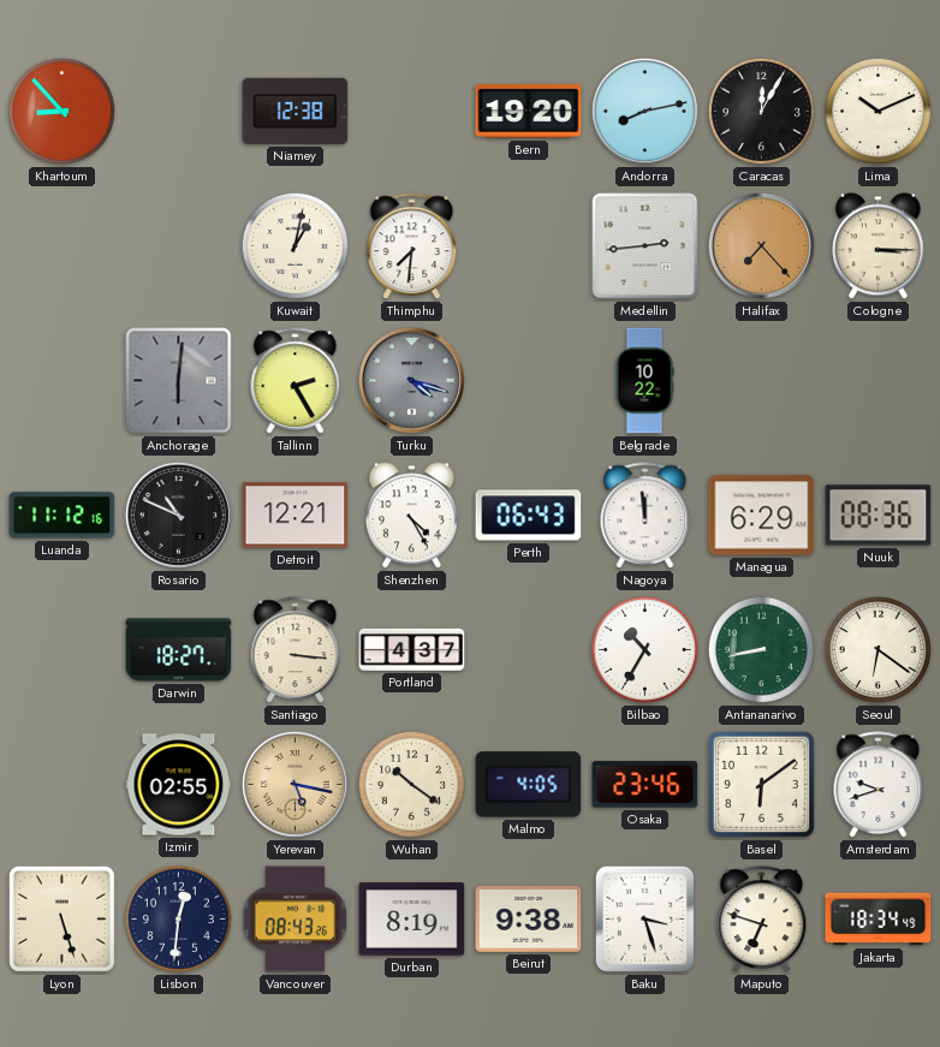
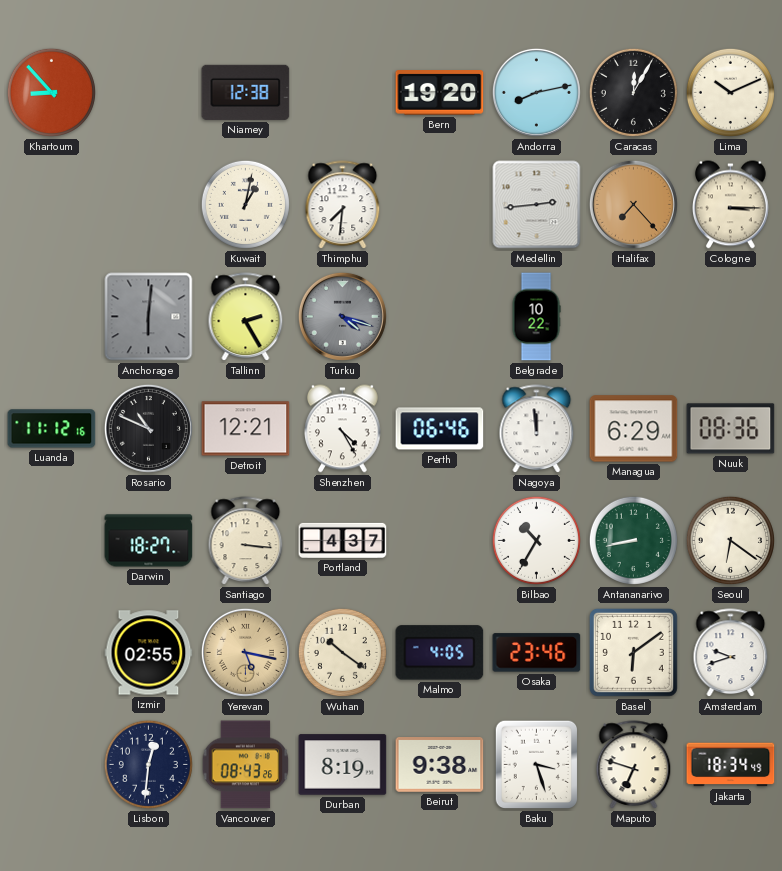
Perth: 06:43 -> 06:46 (440, 429)
Lyon: 5:27 -> none (61, 918)
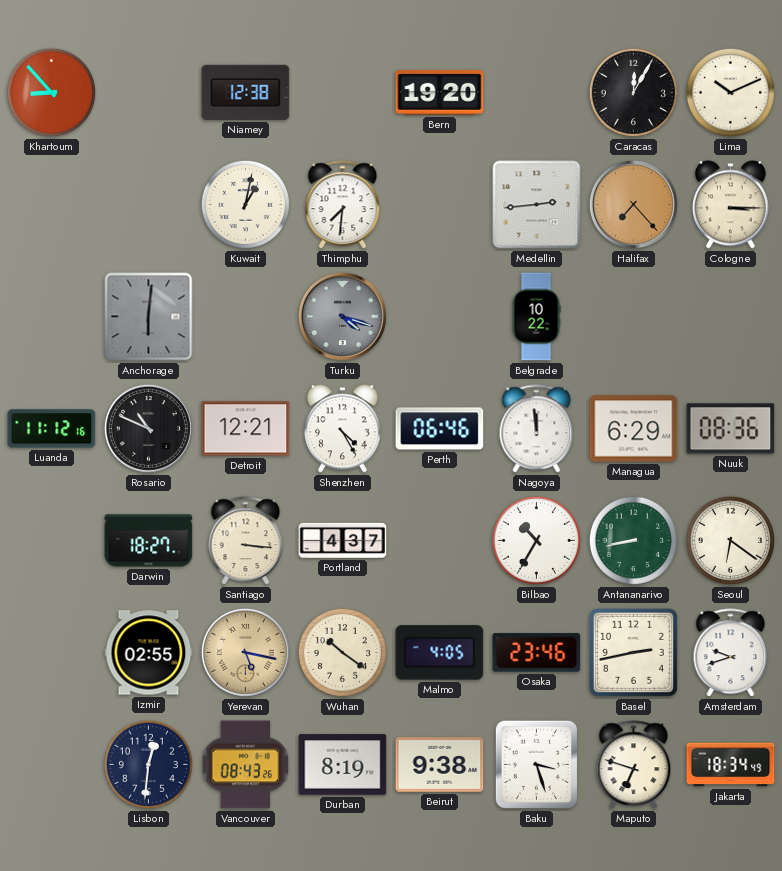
Andorra: 8:13 -> none (536, 92)
Tallinn: 2:25 -> none (246, 317)
Basel: 6:09 -> 2:43 (633, 652)
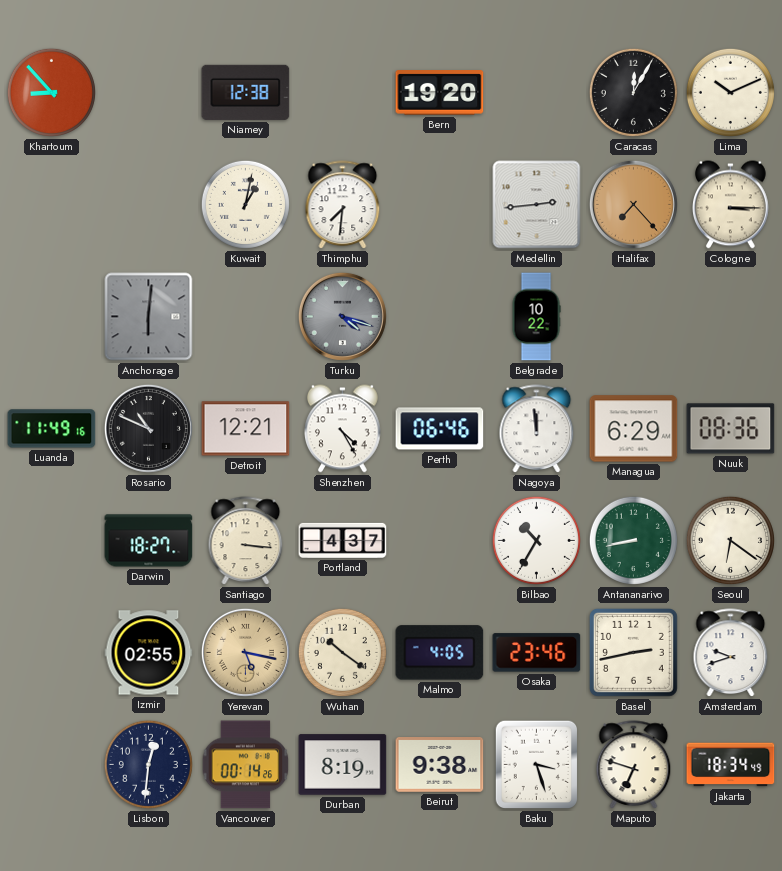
Luanda: 11:12 -> 11:49 (52, 429)
Vancouver: 08:43 -> 00:14 (246, 765)
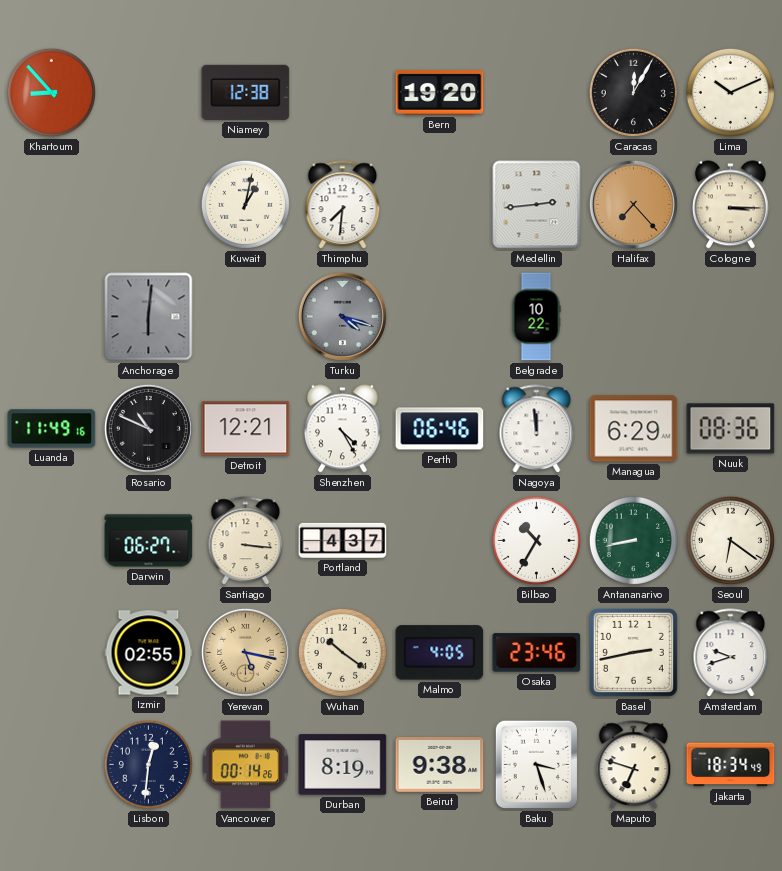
Darwin: 18:27 -> 06:27 (149, 541)
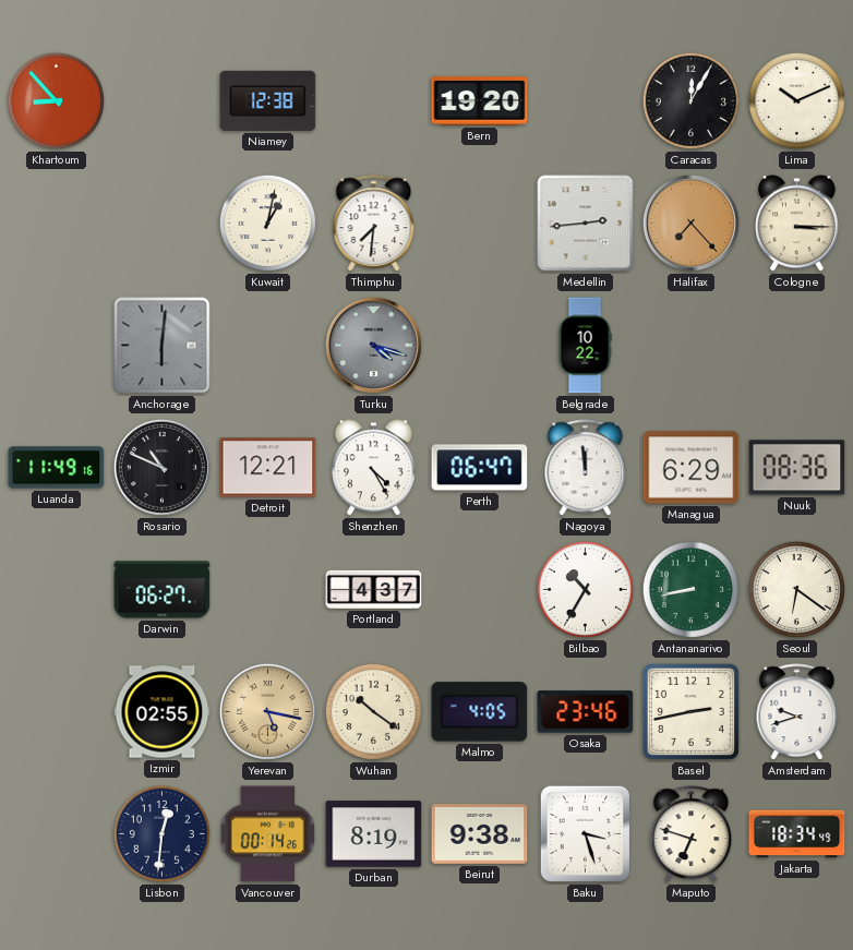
Perth: 06:46 -> 06:47 (480, 468)
Santiago: 3:16 -> none (246, 541)
